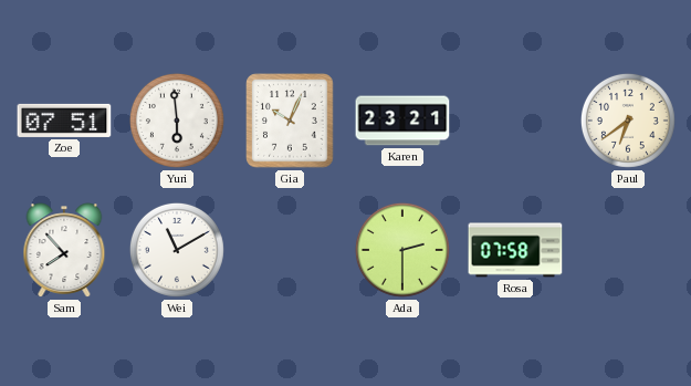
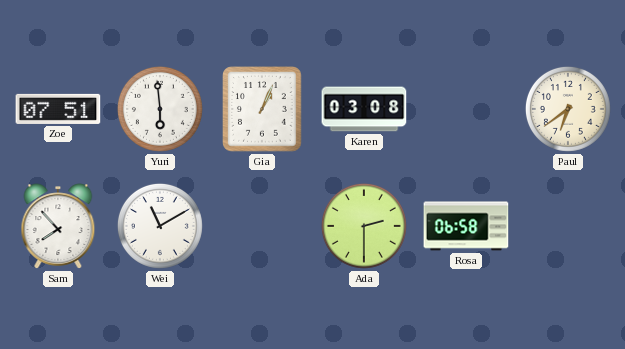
Gia: 10:04 -> 1:04 (262, 109)
Karen: 23:21 -> 03:08 (364, 109)
Rosa: 07:58 -> 06:58 (466, 226)
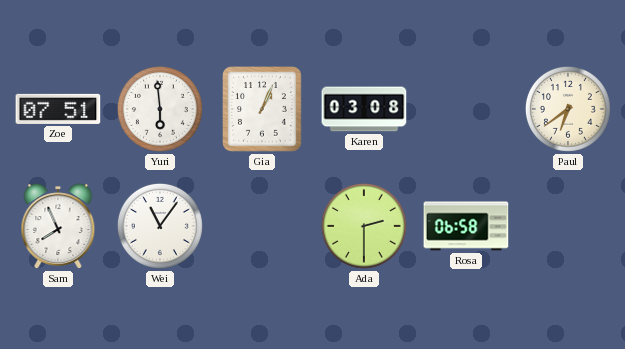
Sam: 7:53 -> 7:56 (58, 226)
Wei: 11:10 -> 11:06 (160, 226)
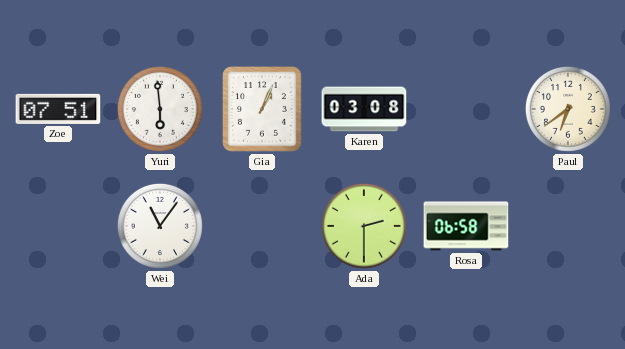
Sam: 7:56 -> none (58, 226)
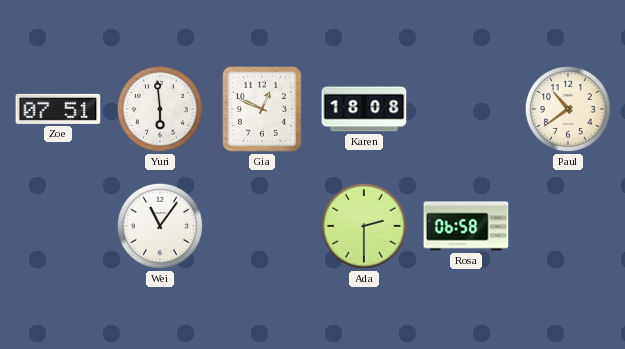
Gia: 1:04 -> 12:49 (262, 109)
Karen: 03:08 -> 18:08 (364, 109)
Paul: 6:39 -> 10:39 (568, 109)
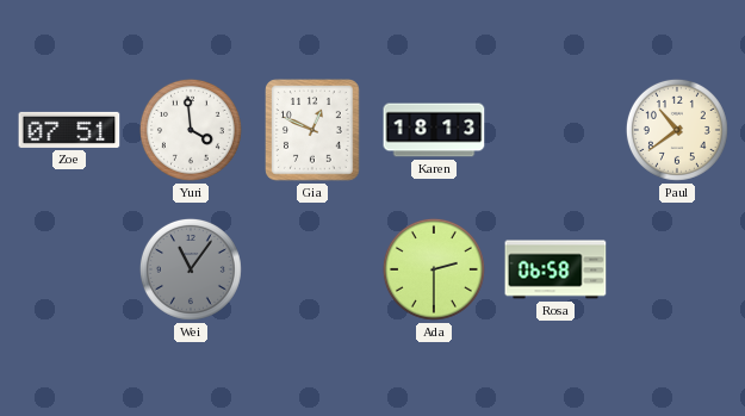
Yuri: 5:59 -> 3:59 (191, 130)
Karen: 18:08 -> 18:13 (434, 130)
Wei dial: white -> grey (191, 269)
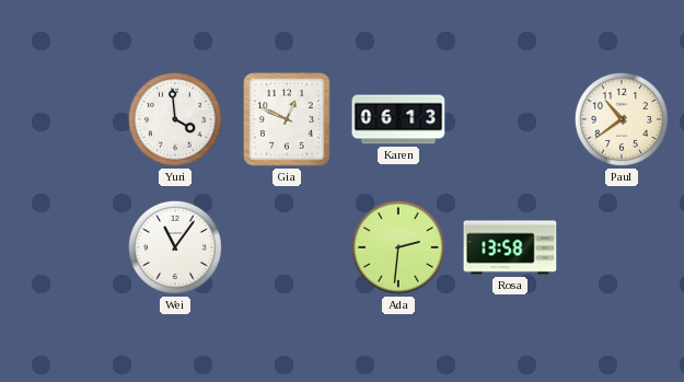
Zoe: 07:51 -> none (69, 130)
Karen: 18:13 -> 06:13 (398, 119)
Wei dial: grey -> white (175, 247)
Ada: 2:30 -> 2:31 (398, 247)
Rosa: 06:58 -> 13:58 (510, 247)
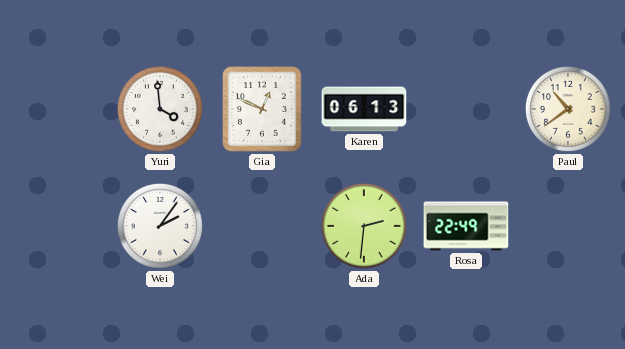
Wei: 11:06 -> 2:06 (160, 226)
Rosa: 13:58 -> 22:49 (466, 226)
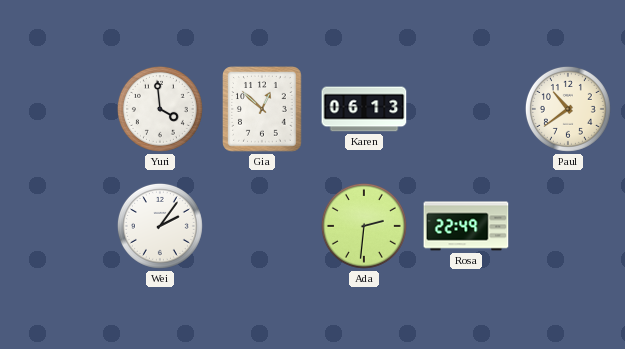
Gia: 12:49 -> 12:52 (262, 109)
